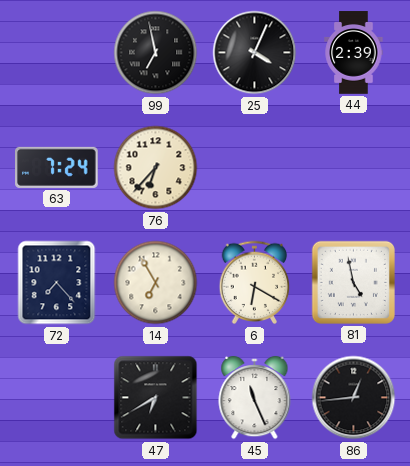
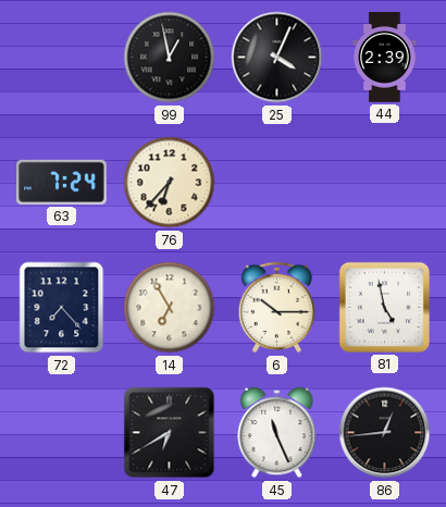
99: 6:58 -> 12:58 (170, 58)
6: 6:20 -> 10:15 (277, 308)
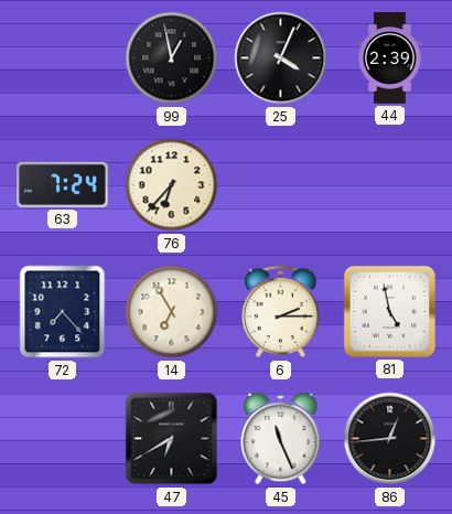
6: 10:15 -> 2:15 (281, 312)
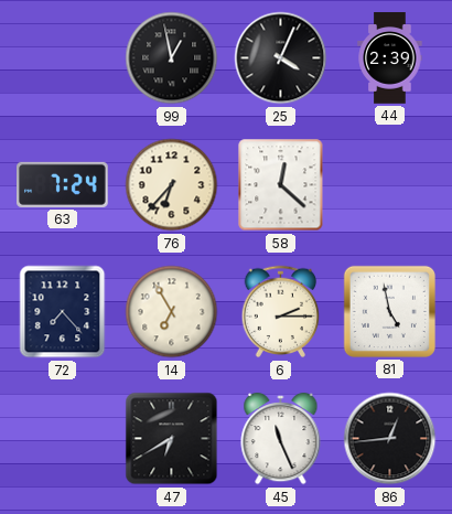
58: none -> 12:22 (281, 185)
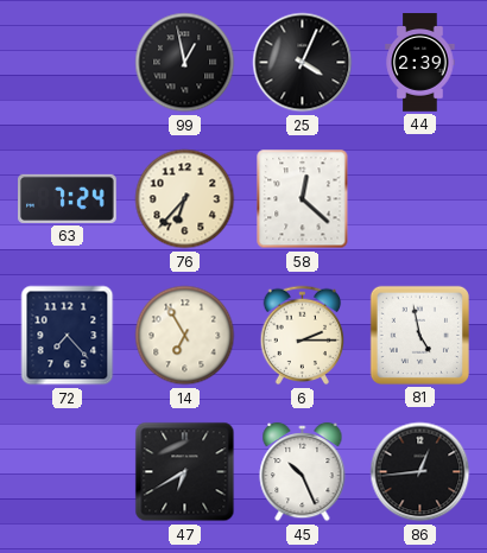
45: 11:26 -> 10:26 (303, 472)
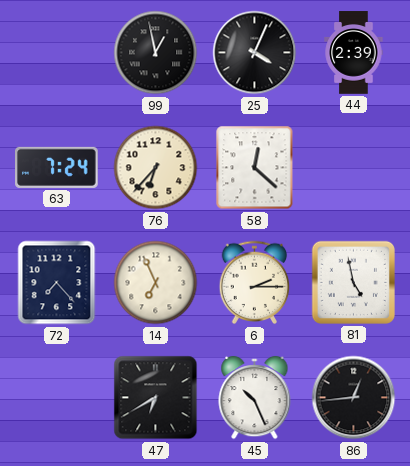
14: 6:55 -> 6:56 (156, 283)
